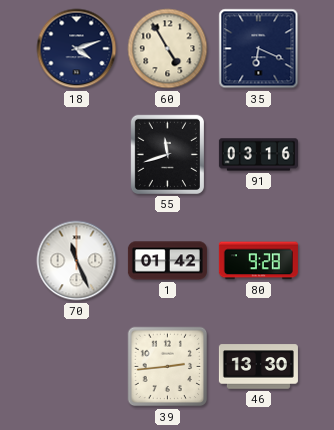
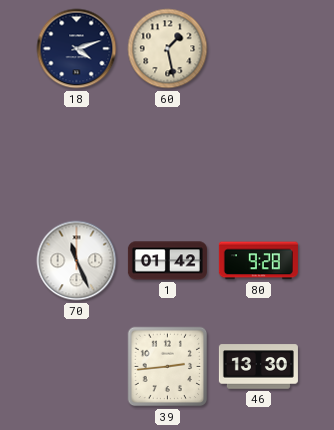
60: 4:55 -> 1:28 (168, 49)
35: 6:19 -> none (259, 49)
55: 11:42 -> none (167, 154)
91: 03:16 -> none (258, 155)
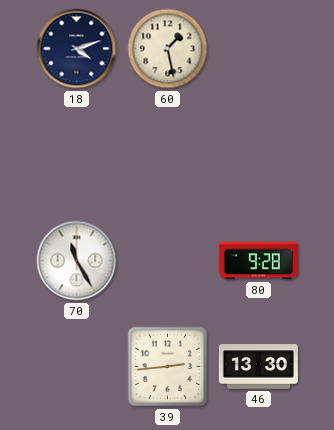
70: 11:26 -> 11:25 (77, 261)
1: 01:42 -> none (167, 261)
